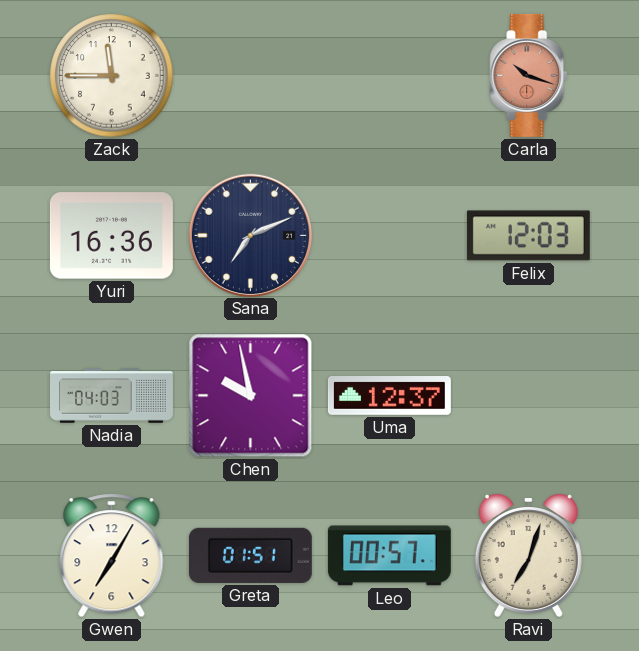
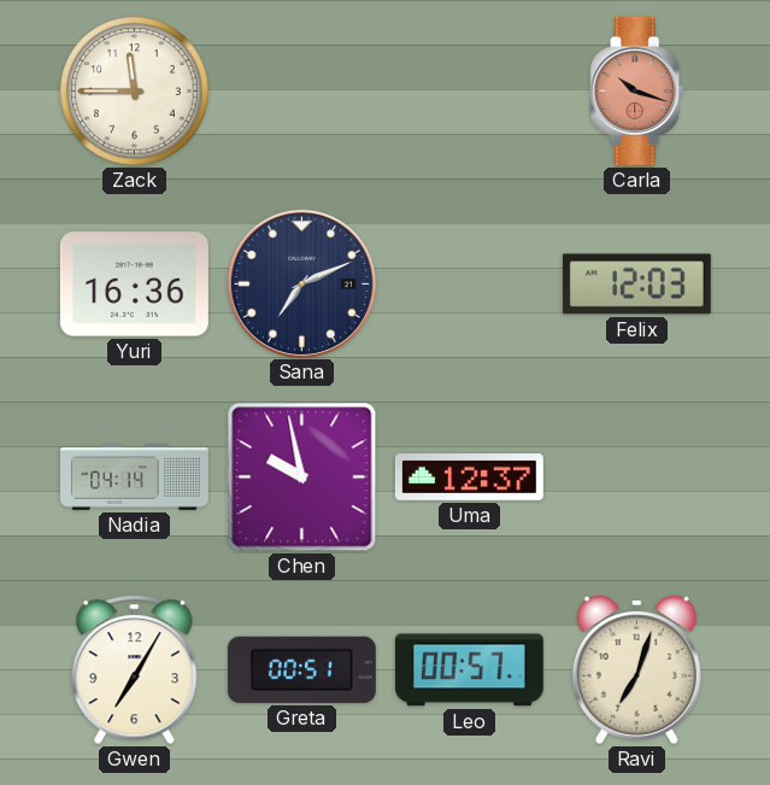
Nadia: 04:03 -> 04:14 (135, 478)
Greta: 01:51 -> 00:51 (301, 669)
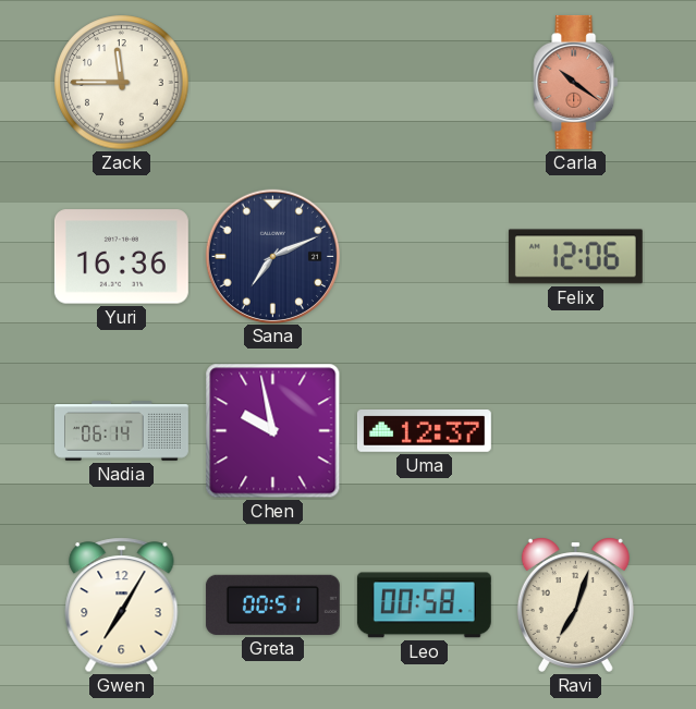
Carla: 10:18 -> 10:21 (576, 82)
Felix: 12:03 -> 12:06 (575, 257)
Nadia: 04:14 -> 06:14 (122, 431)
Leo: 00:57 -> 00:58 (424, 606)
